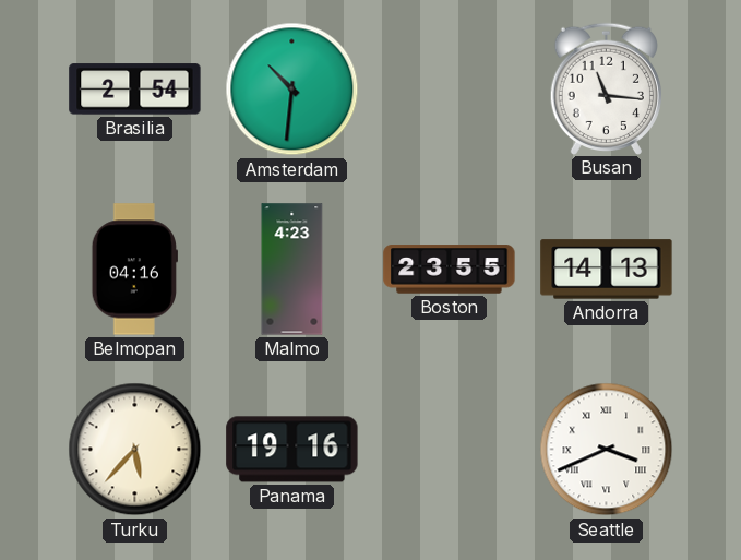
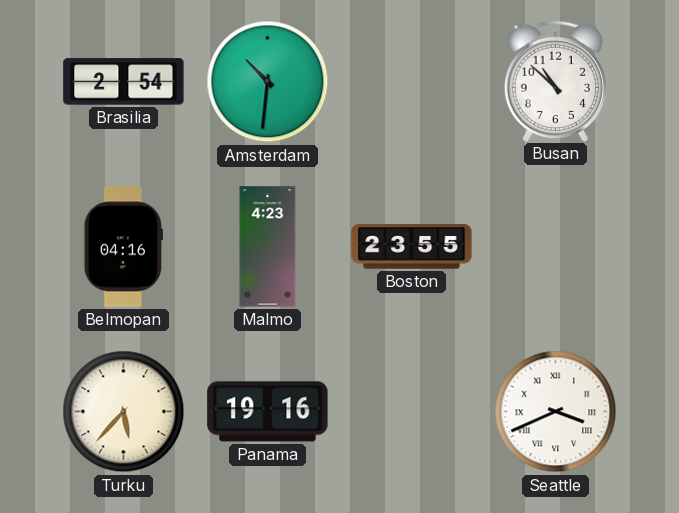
Busan: 11:16 -> 10:52 (555, 81)
Andorra: 14:13 -> none (607, 270)
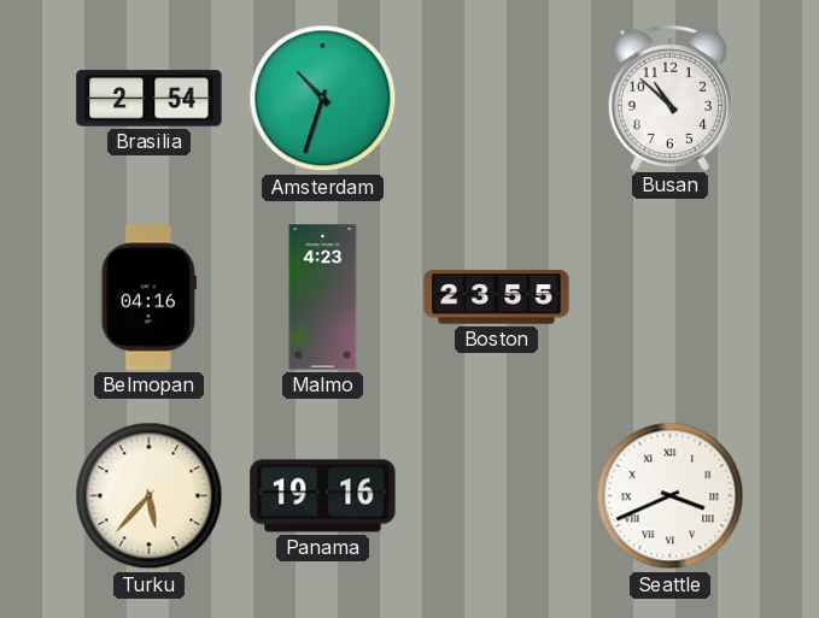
Amsterdam: 10:31 -> 10:33 (323, 99)
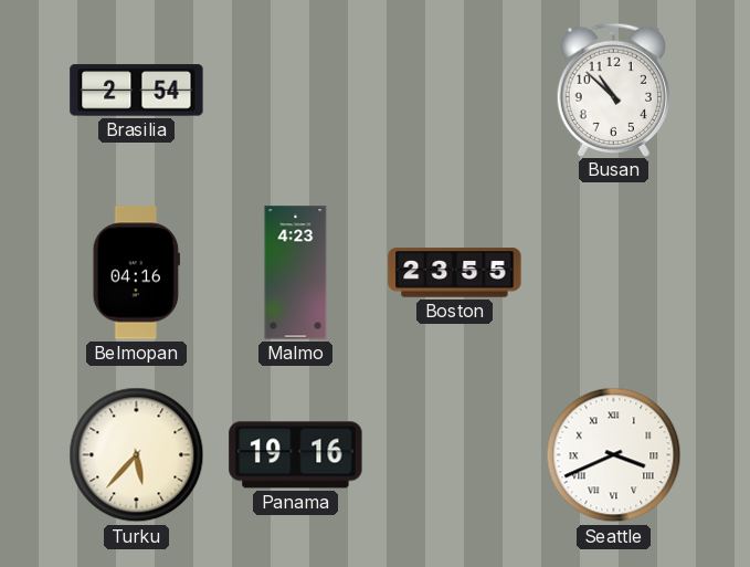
Amsterdam: 10:33 -> none (323, 99)
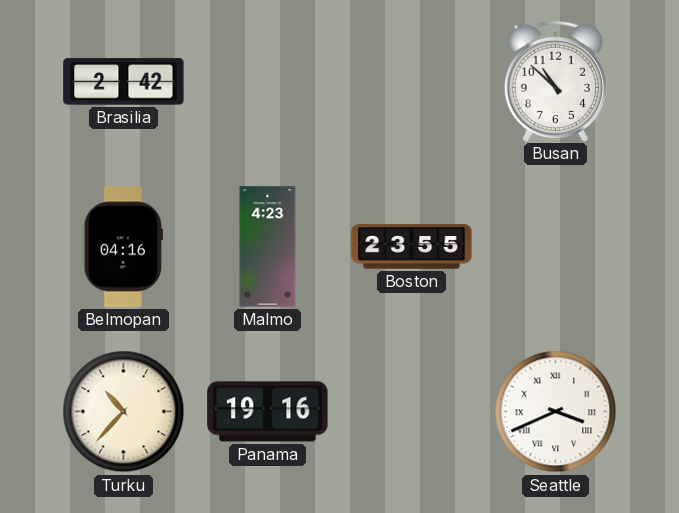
Brasilia: 2:54 -> 2:42 (124, 82)
Turku: 5:37 -> 10:37 (124, 412)
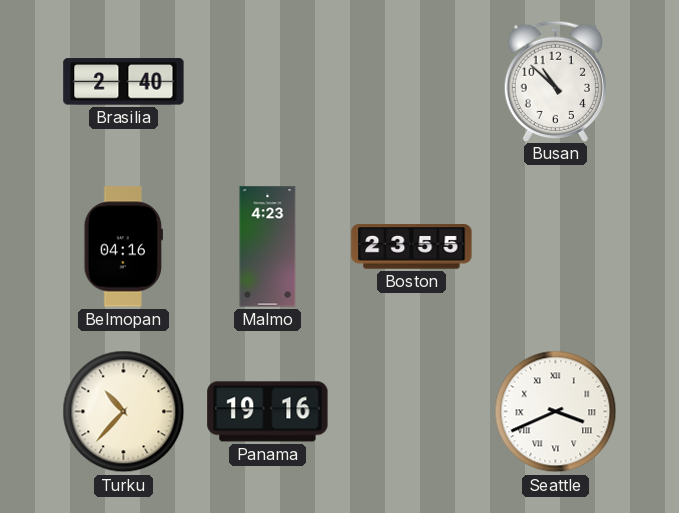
Brasilia: 2:42 -> 2:40 (124, 82)
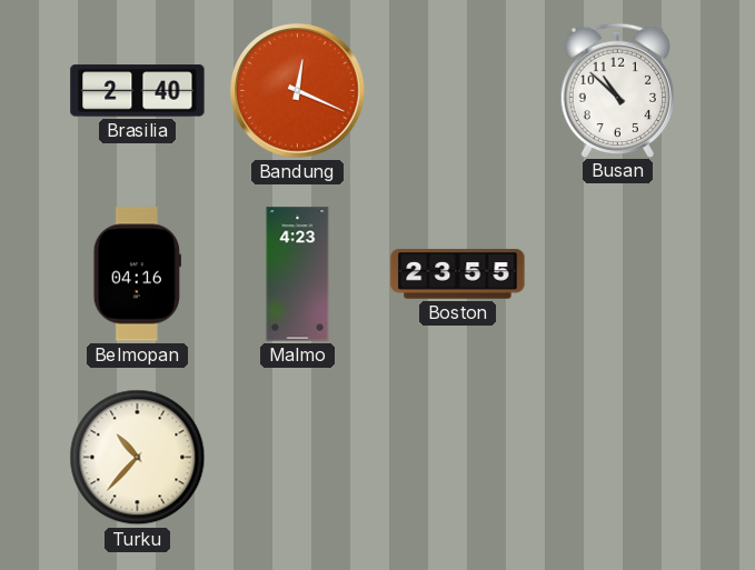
Bandung: none -> 12:19 (298, 91)
Panama: 19:16 -> none (268, 412)
Seattle: 3:41 -> none (556, 412)
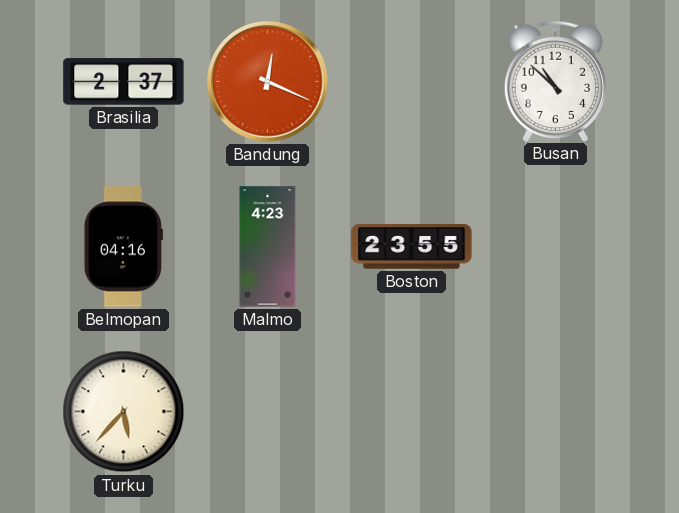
Brasilia: 2:40 -> 2:37 (124, 82)
Turku: 10:37 -> 5:37 (124, 412)
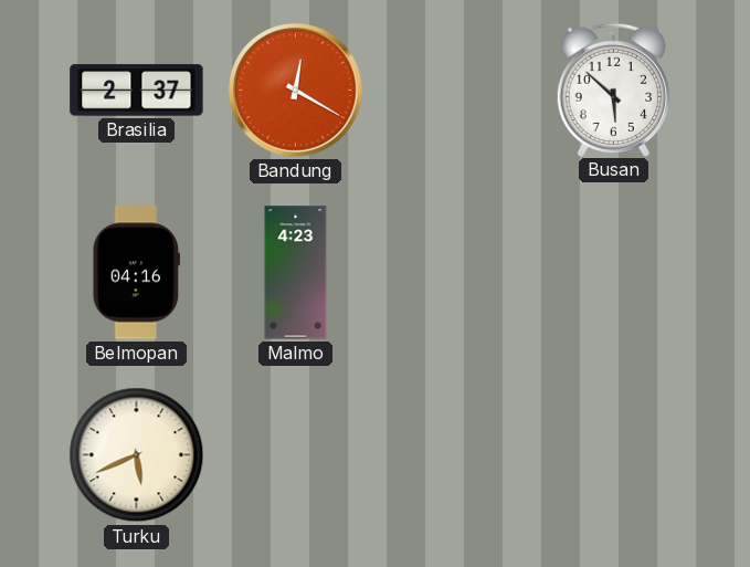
Bandung: 12:19 -> 12:20 (296, 91)
Busan: 10:52 -> 5:52 (613, 90)
Boston: 23:55 -> none (412, 247)
Turku: 5:37 -> 5:41 (137, 455)
